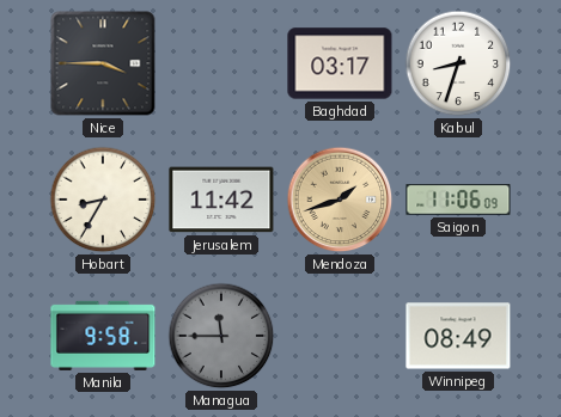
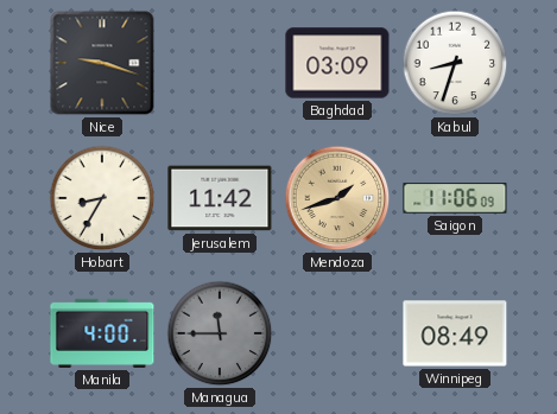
Nice: 3:45 -> 9:18 (102, 63)
Baghdad: 03:17 -> 03:09 (337, 63)
Manila: 9:58 -> 4:00 (102, 333)
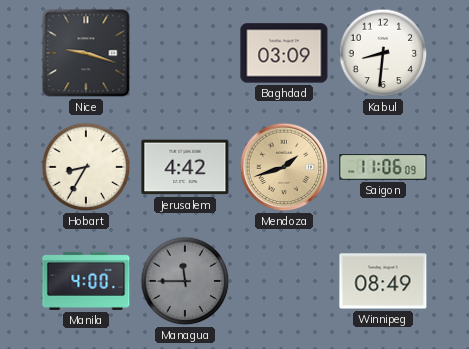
Kabul: 8:33 -> 8:31 (383, 53)
Jerusalem: 11:42 -> 4:42 (185, 167)
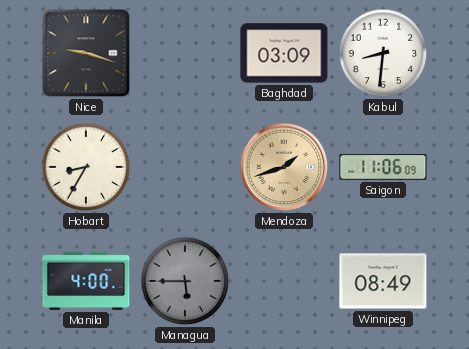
Jerusalem: 4:42 -> none (185, 167)
Managua: 11:45 -> 5:45 (185, 281)
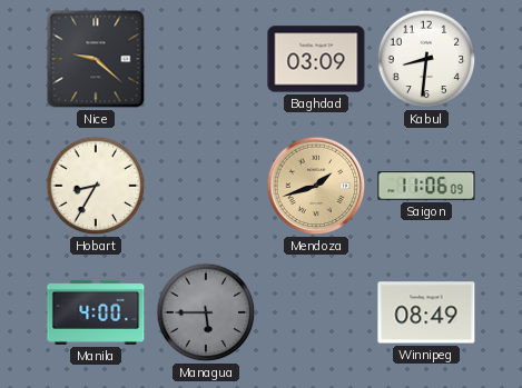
Nice: 9:18 -> 9:22 (96, 59)
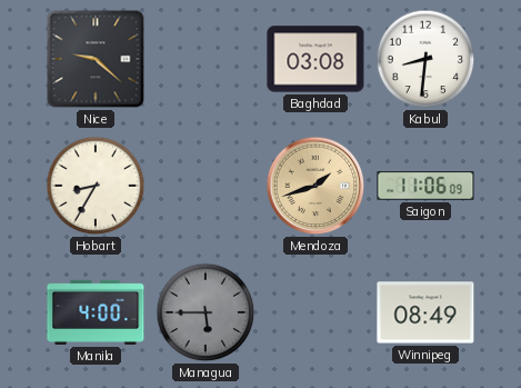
Baghdad: 03:09 -> 03:08 (315, 59)
